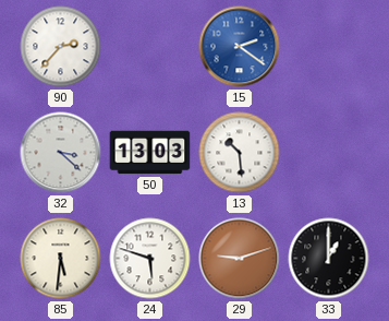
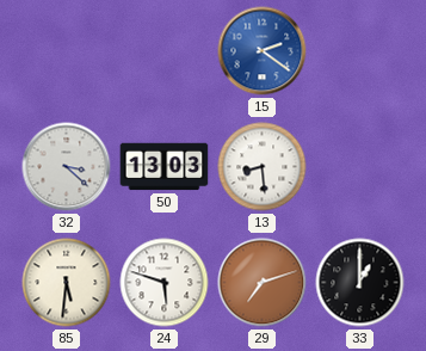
90: 2:37 -> none (61, 47)
13: 10:29 -> 8:29 (263, 167)
29: 9:12 -> 7:12 (263, 283)
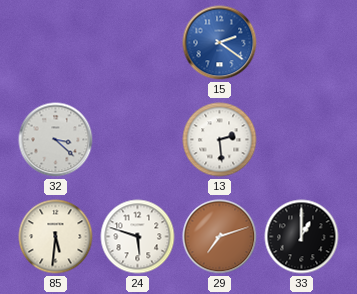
50: 13:03 -> none (165, 167)
13: 8:29 -> 2:29 (220, 140)
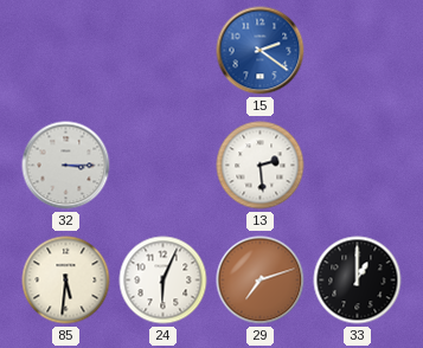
32: 3:22 -> 3:15 (66, 166)
24: 5:48 -> 6:04 (164, 281)
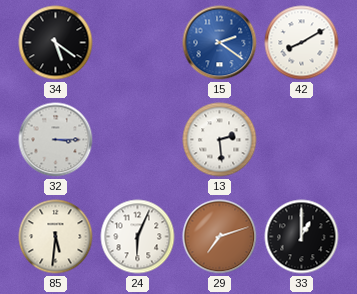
34: none -> 5:21 (56, 43)
42: none -> 8:10 (302, 43)
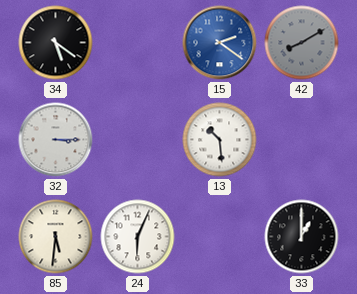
42 dial: white -> grey (302, 43)
13: 2:29 -> 10:29 (220, 140)
29: 7:12 -> none (220, 237)
